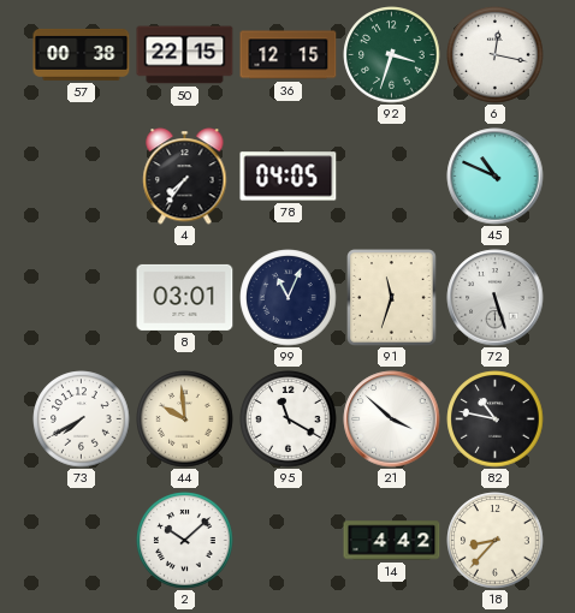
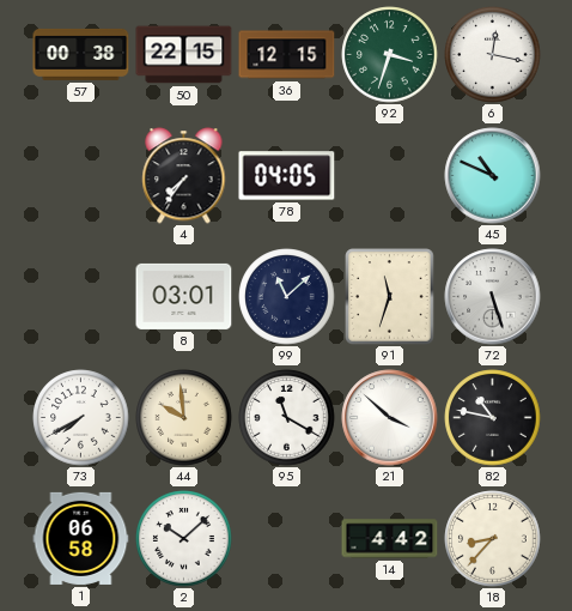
99: 11:04 -> 11:08 (287, 297)
1: none -> 06:58 (81, 538)
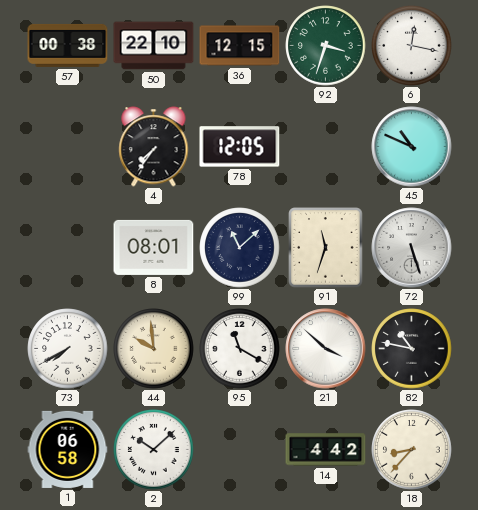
50: 22:15 -> 22:10 (154, 46)
78: 04:05 -> 12:05 (240, 147)
8: 03:01 -> 08:01 (154, 247)
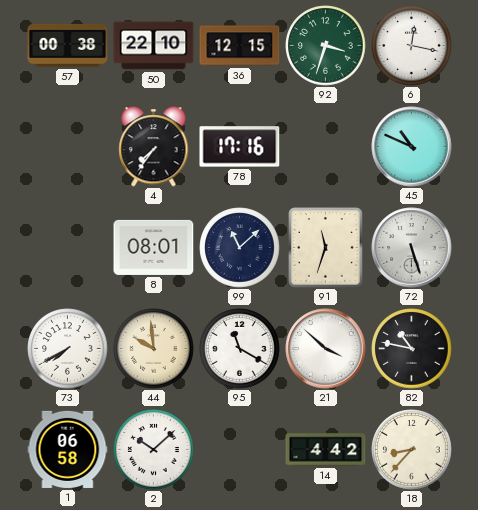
78: 12:05 -> 17:16 (240, 147)
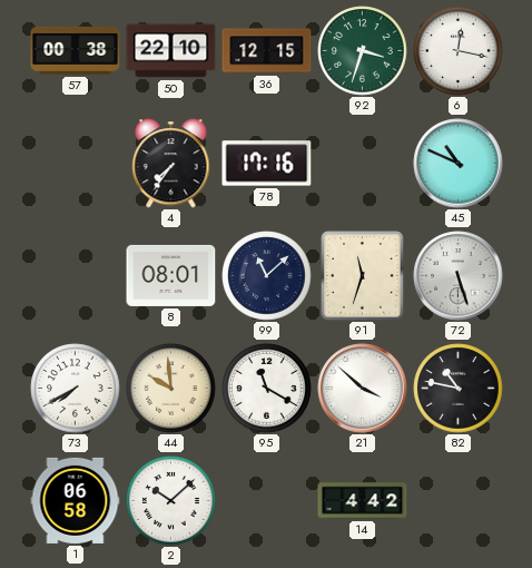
18: 8:37 -> none (412, 450)
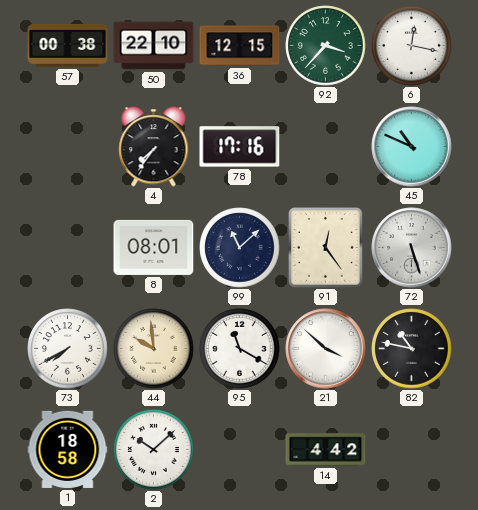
92: 3:33 -> 3:37 (326, 46)
91: 11:33 -> 12:24 (326, 248)
1: 06:58 -> 18:58 (68, 449)
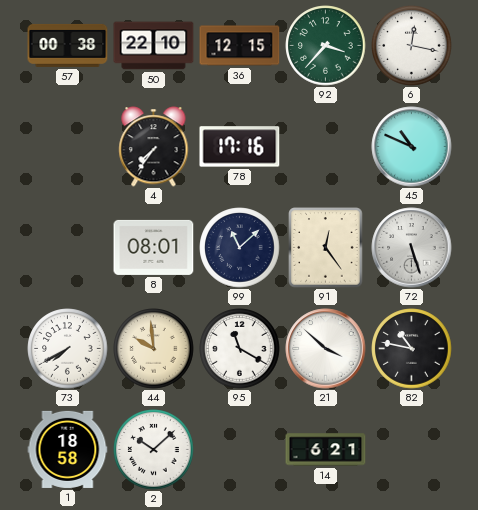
14: 4:42 -> 6:21 (326, 450)
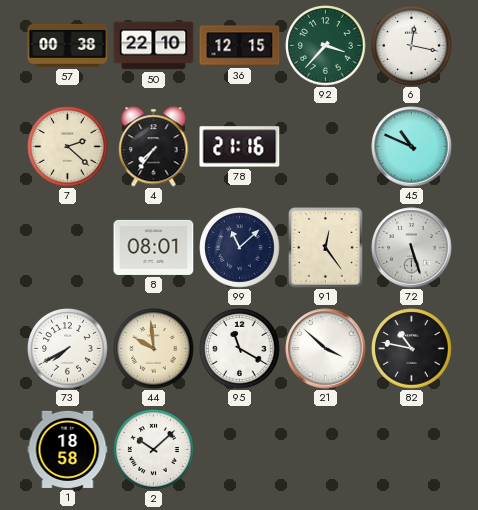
7: none -> 2:22 (68, 147)
78: 17:16 -> 21:16 (240, 147)
14: 6:21 -> none (326, 450)
